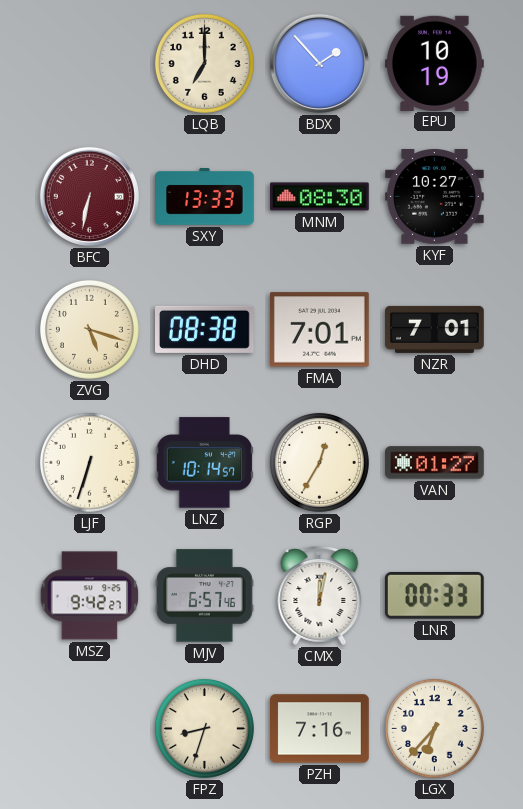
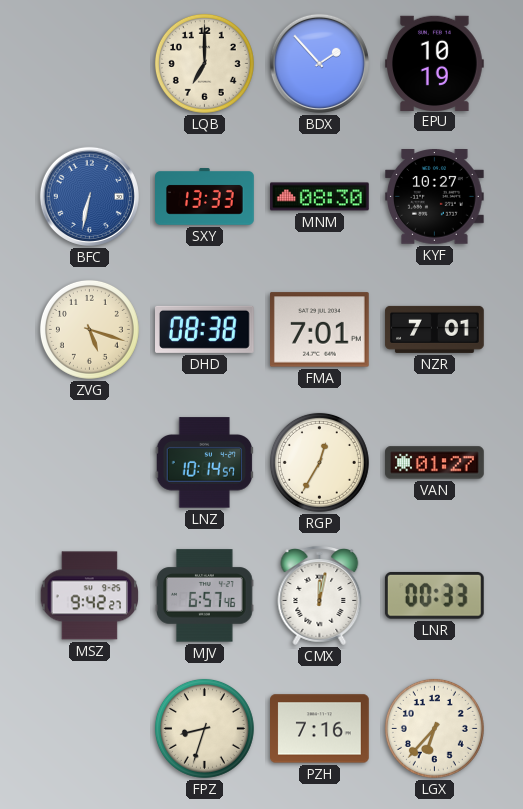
BFC dial: burgundy -> blue (89, 196)
LJF: 6:33 -> none (89, 462)
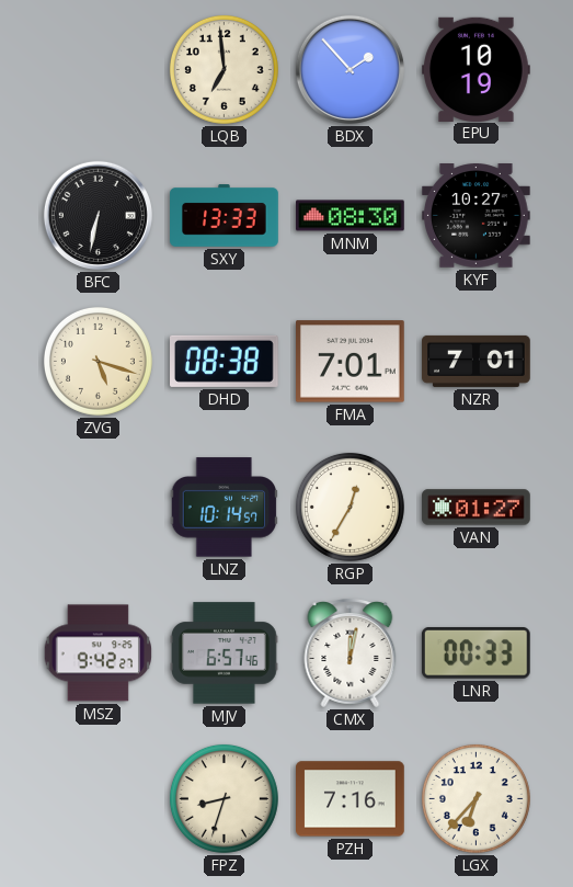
LQB: 7:00 -> 6:59 (224, 69)
BFC dial: blue -> black (98, 215)
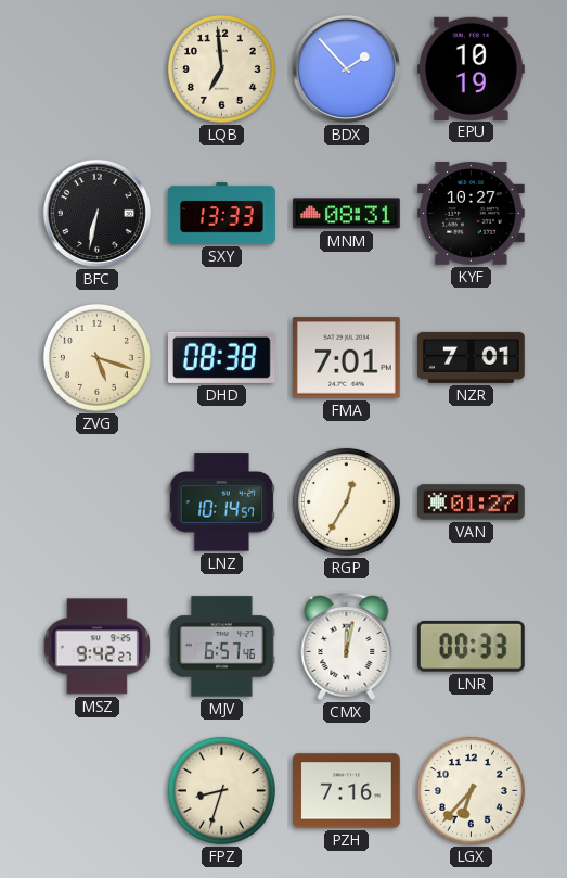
MNM: 08:30 -> 08:31 (347, 214)
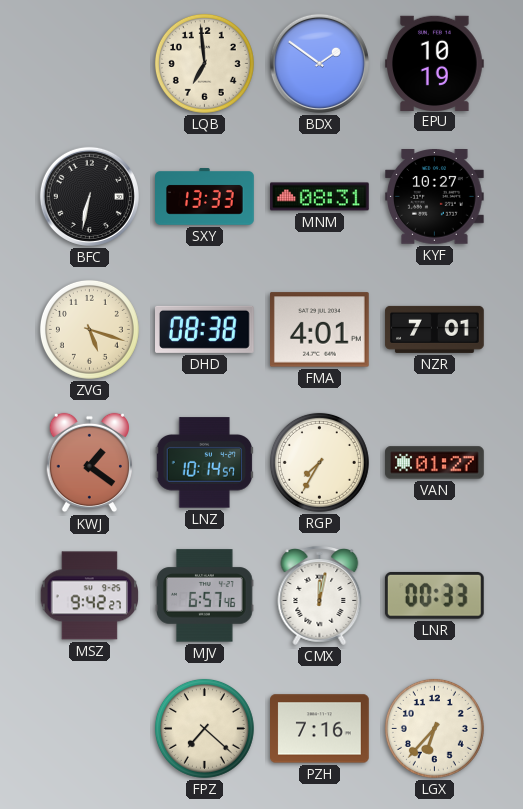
BDX: 1:53 -> 1:51 (319, 63)
FMA: 7:01 -> 4:01 (320, 330)
KWJ: none -> 1:21 (89, 463)
RGP: 12:35 -> 7:35 (319, 462)
FPZ: 8:33 -> 7:22 (204, 728)
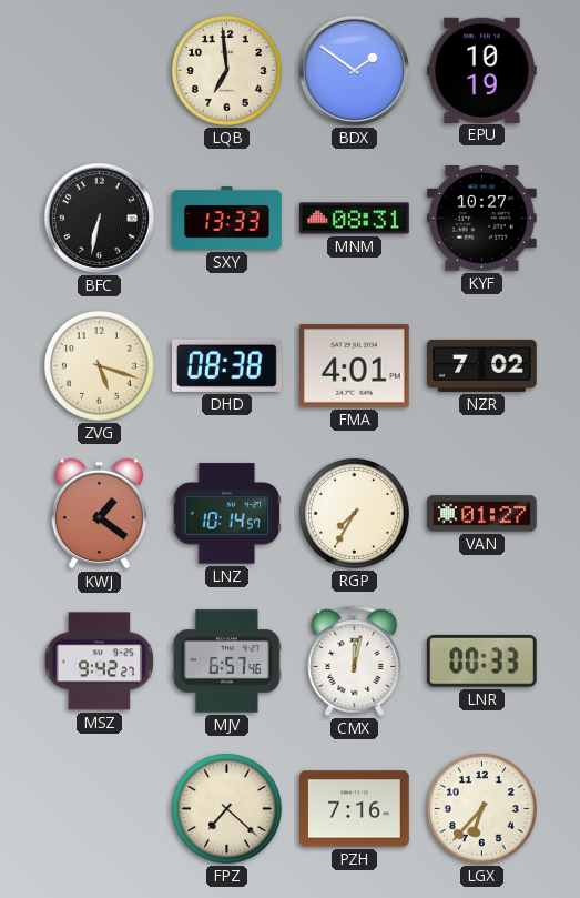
NZR: 7:01 -> 7:02 (482, 365)
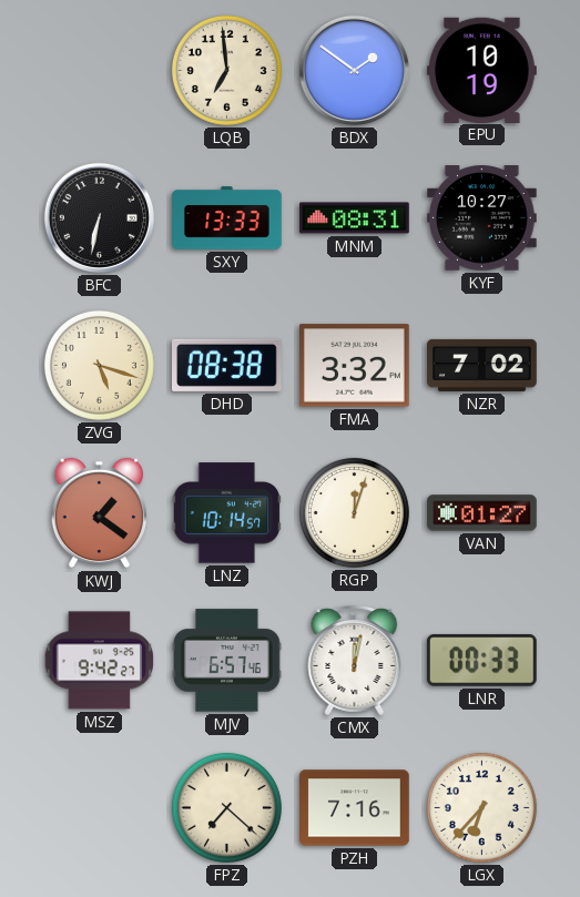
FMA: 4:01 -> 3:32 (355, 366)
RGP: 7:35 -> 12:03 (354, 512)
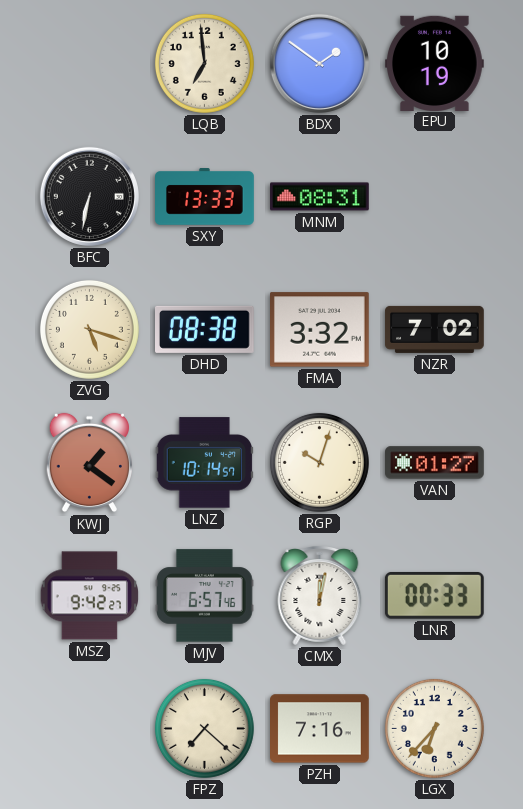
KYF: 10:27 -> none (482, 218)
RGP: 12:03 -> 10:03 (319, 462)
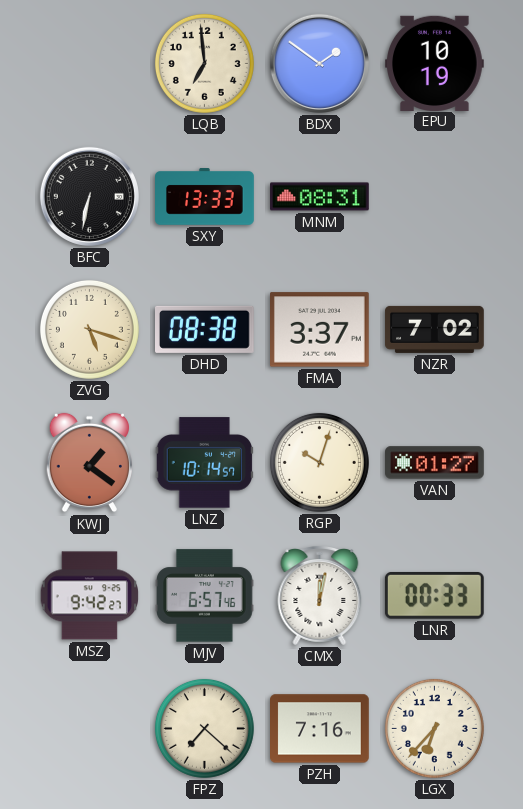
FMA: 3:32 -> 3:37 (320, 330)
